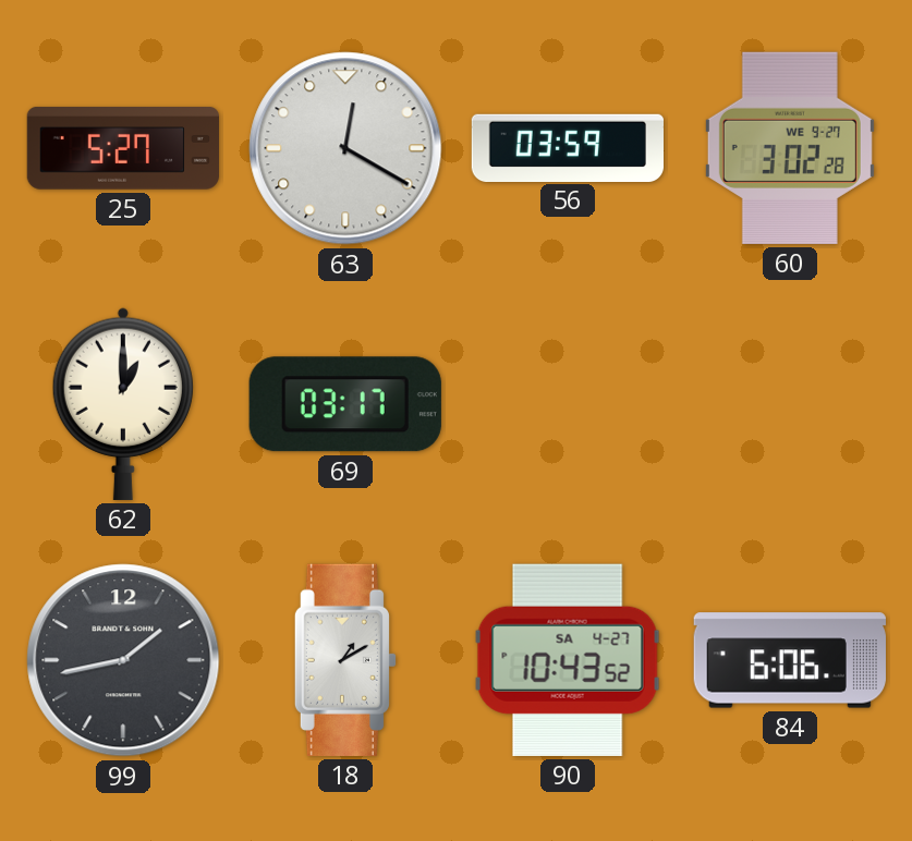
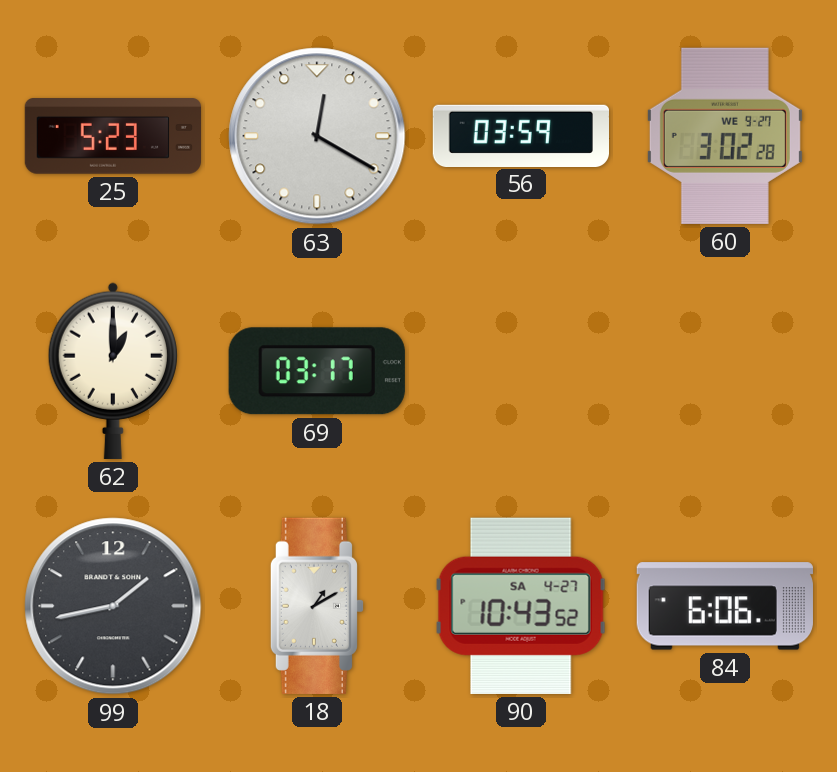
25: 5:27 -> 5:23 (112, 136)
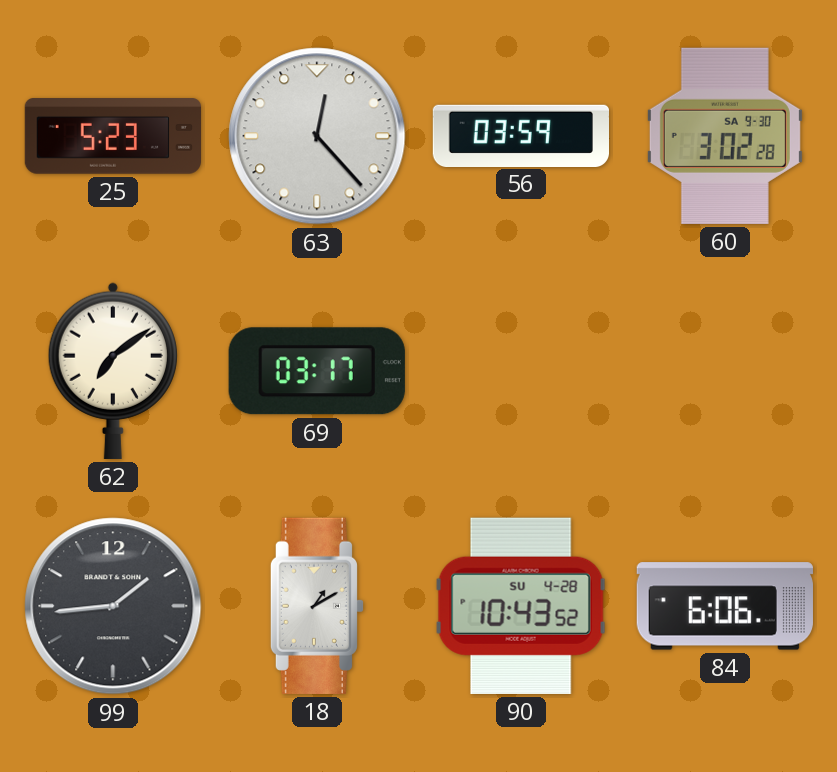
63: 12:20 -> 12:23 (317, 136)
60 date: WE 9-27 -> SA 9-30 (725, 136)
62: 1:00 -> 7:09 (113, 371)
99: 1:43 -> 1:44 (113, 606)
90 date: SA 4-27 -> SU 4-28 (521, 606)
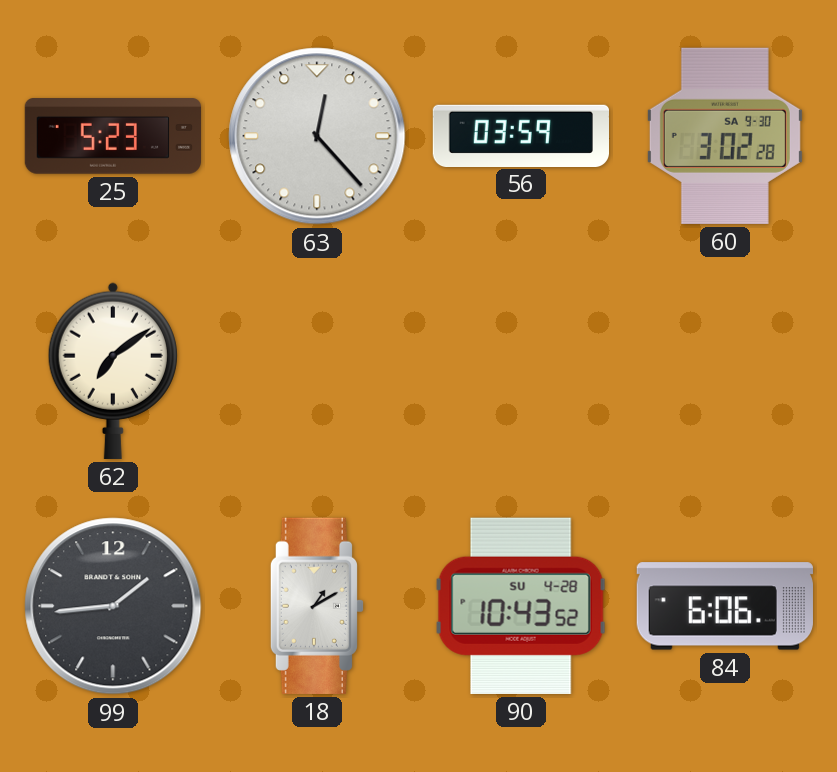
69: 03:17 -> none (317, 371)
